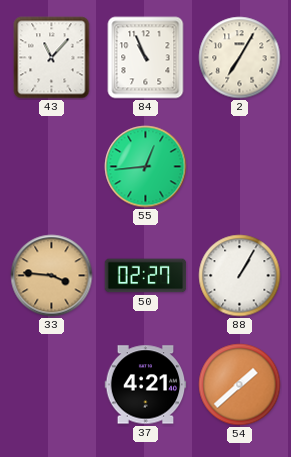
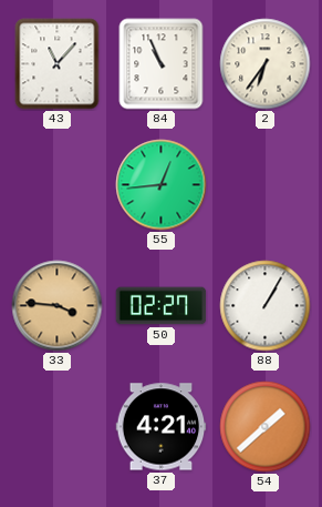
2: 7:05 -> 6:36 (266, 64)
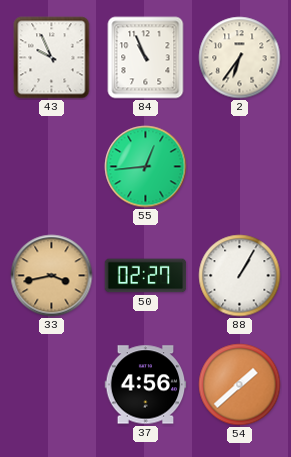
43: 11:07 -> 9:56 (52, 58)
33: 3:46 -> 3:43 (52, 276)
37: 4:21 -> 4:56 (146, 385)
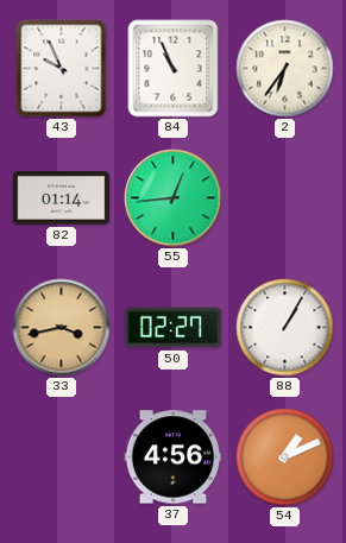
82: none -> 01:14 (62, 198)
54: 1:38 -> 1:11 (285, 457)
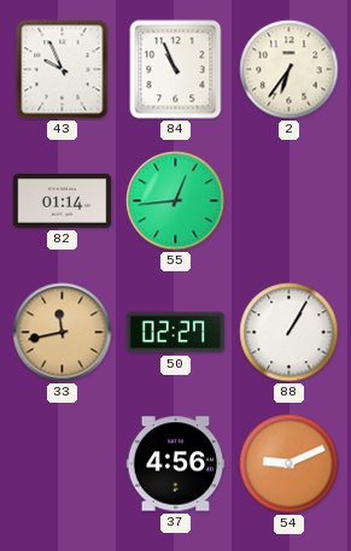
33: 3:43 -> 11:43 (63, 333)
54: 1:11 -> 9:11 (289, 464)
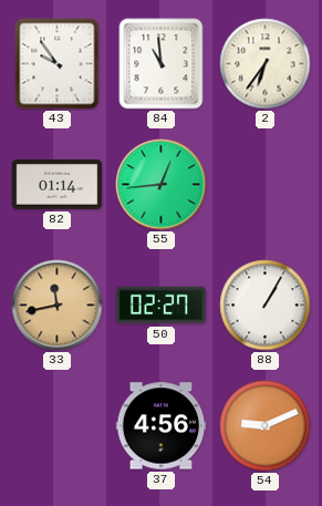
43: 9:56 -> 9:54 (58, 64)
84: 10:56 -> 10:59 (162, 64)
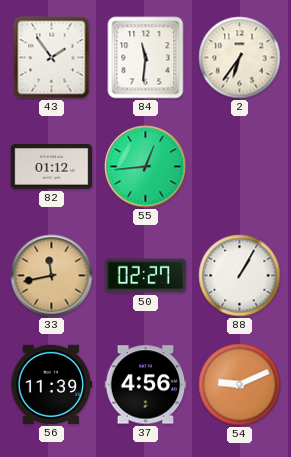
43: 9:54 -> 1:54 (52, 58)
84: 10:59 -> 11:31 (146, 58)
82: 01:14 -> 01:12 (52, 167)
56: none -> 11:39 (51, 384)
